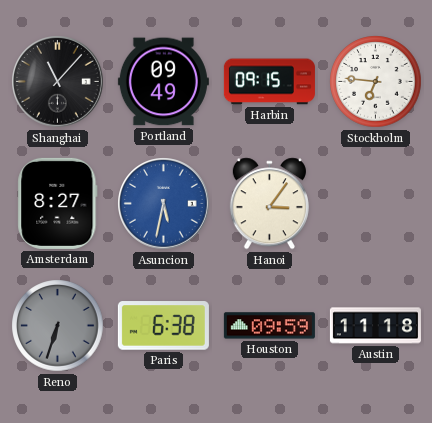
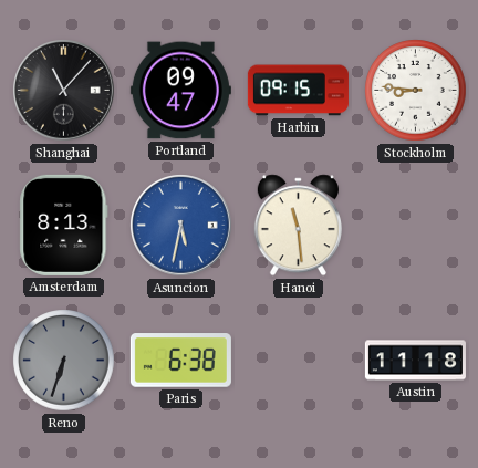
Portland: 09:49 -> 09:47 (180, 91)
Stockholm: 6:46 -> 8:46 (416, 91)
Amsterdam: 8:27 -> 8:13 (64, 225)
Hanoi: 3:06 -> 11:29 (298, 226)
Houston: 09:59 -> none (269, 326)
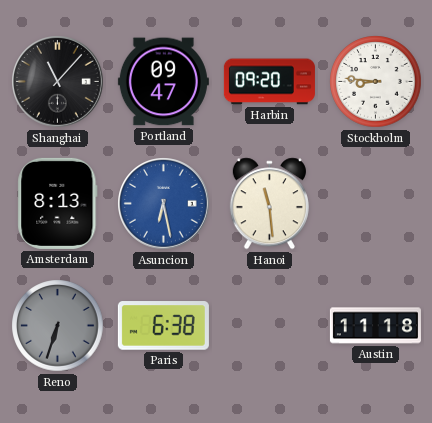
Harbin: 09:15 -> 09:20 (269, 82)
Asuncion: 5:32 -> 6:28 (164, 204)
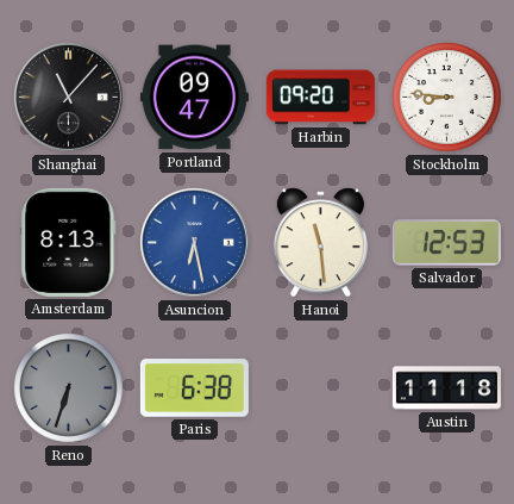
Salvador: none -> 12:53 (446, 243)
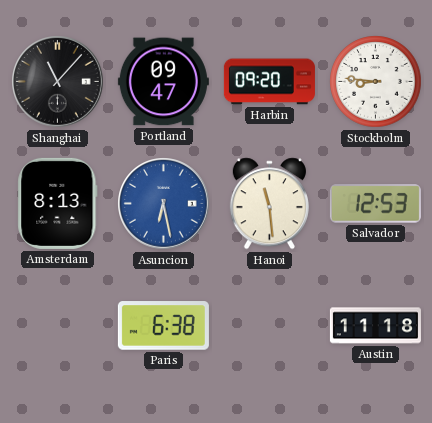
Reno: 6:33 -> none (69, 388)
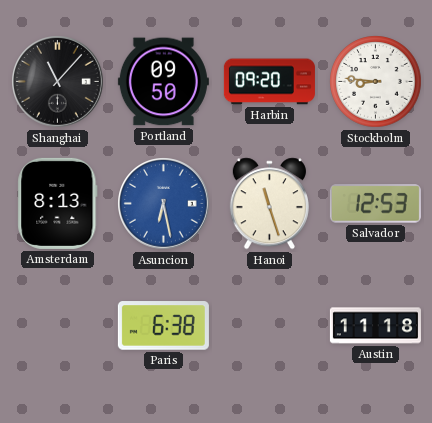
Portland: 09:47 -> 09:50 (163, 82)
Hanoi: 11:29 -> 11:27 (269, 204)
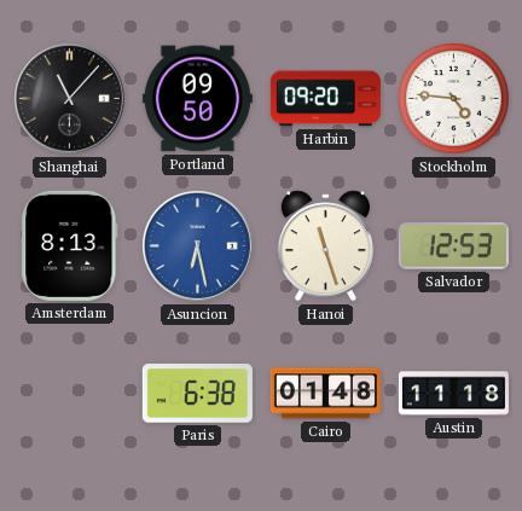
Stockholm: 8:46 -> 4:46 (454, 99)
Cairo: none -> 01:48 (325, 394)
